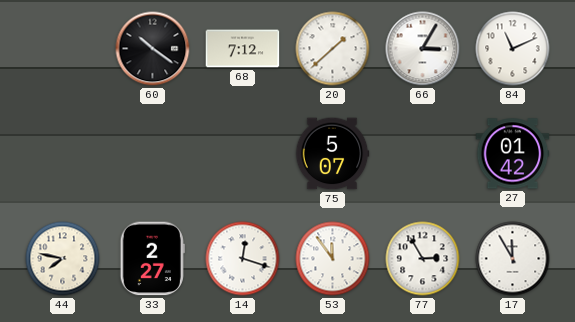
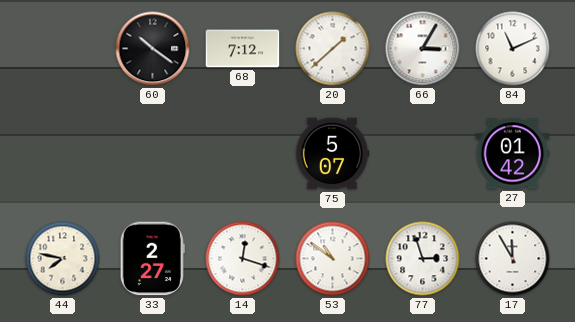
53: 11:54 -> 10:51 (333, 259)
77: 2:55 -> 2:57 (423, 259)
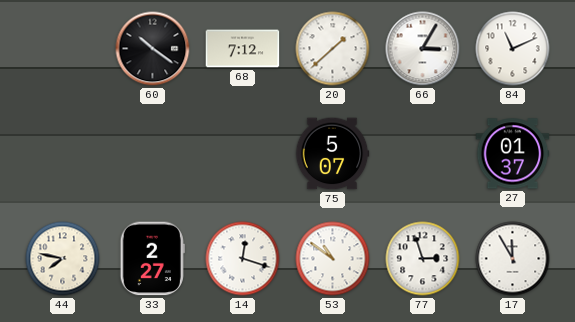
27: 01:42 -> 01:37 (513, 154)
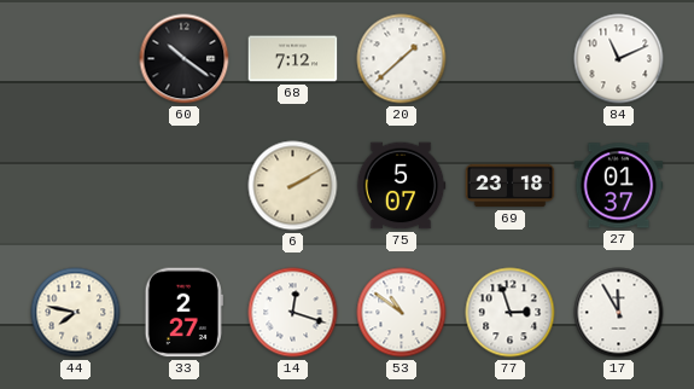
66: 3:05 -> none (423, 49)
6: none -> 2:10 (293, 186)
69: none -> 23:18 (511, 186)
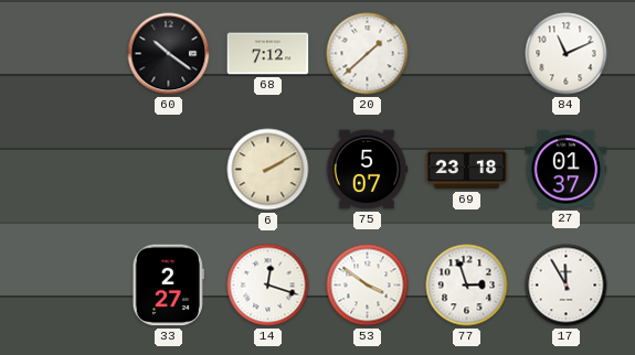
44: 7:47 -> none (76, 313)
53: 10:51 -> 3:51 (368, 286)
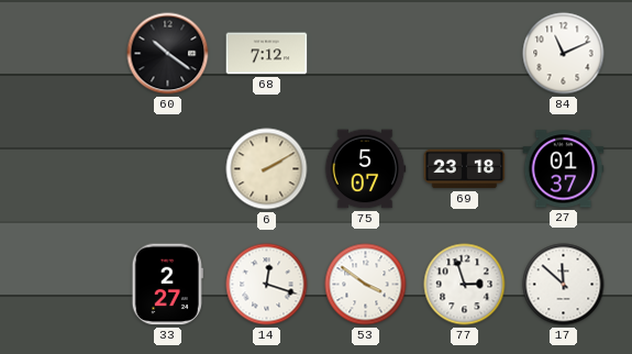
20: 1:38 -> none (368, 54)
17: 11:55 -> 11:52 (564, 285)
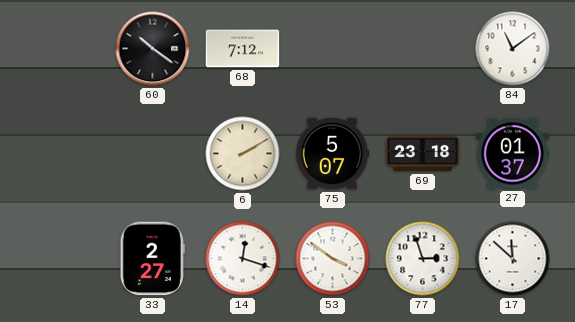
84: 11:11 -> 11:09 (513, 49)
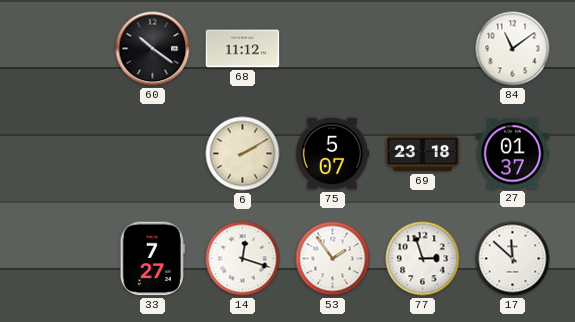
68: 7:12 -> 11:12 (243, 49)
33: 2:27 -> 7:27 (152, 259)
53: 3:51 -> 1:54 (333, 259)
